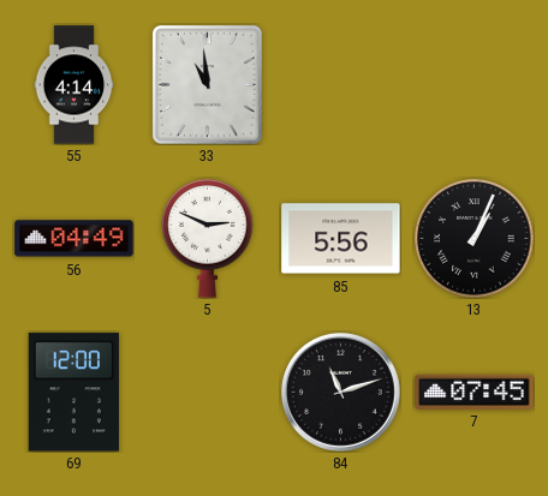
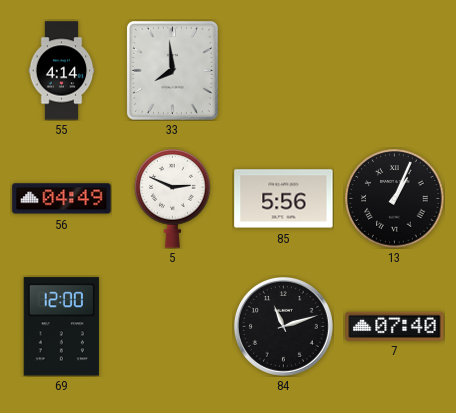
33: 10:59 -> 7:59 (172, 70)
7: 07:45 -> 07:40 (395, 326)
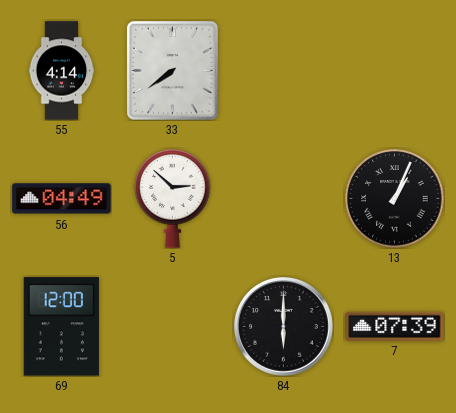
33: 7:59 -> 7:39 (172, 70)
5: 2:49 -> 2:52 (173, 199)
85: 5:56 -> none (284, 199)
84: 11:12 -> 6:00 (283, 326)
7: 07:40 -> 07:39 (395, 326)
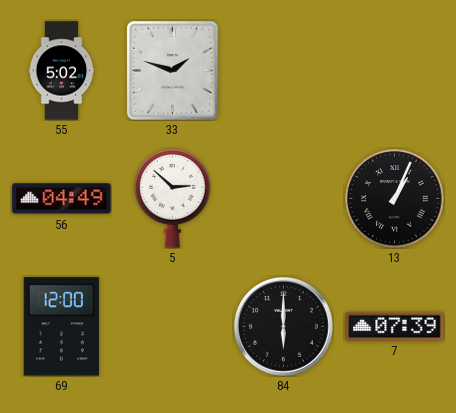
55: 4:14 -> 5:02 (62, 71)
33: 7:39 -> 1:48 (172, 70)
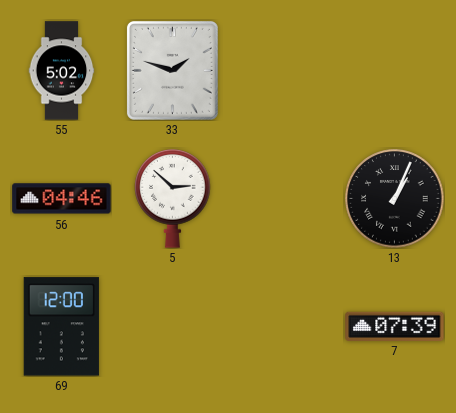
56: 04:49 -> 04:46 (62, 199)
84: 6:00 -> none (283, 326)
